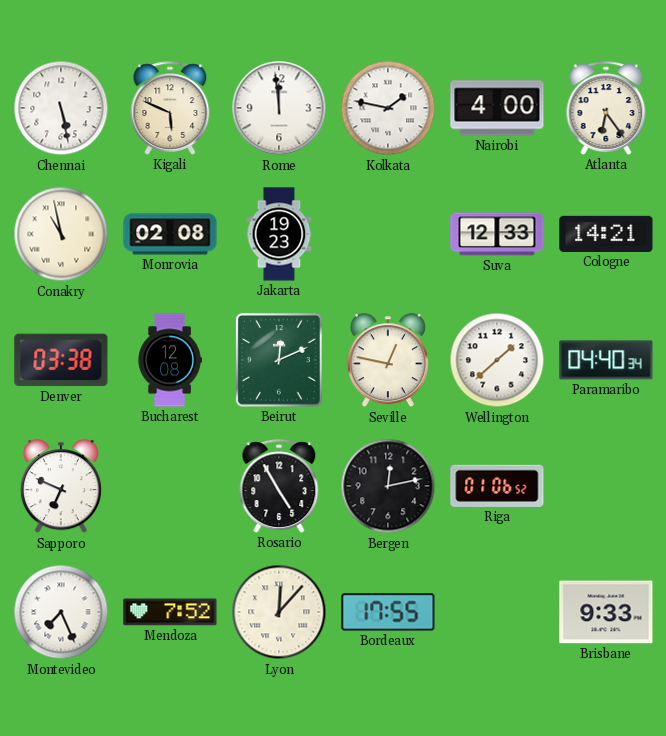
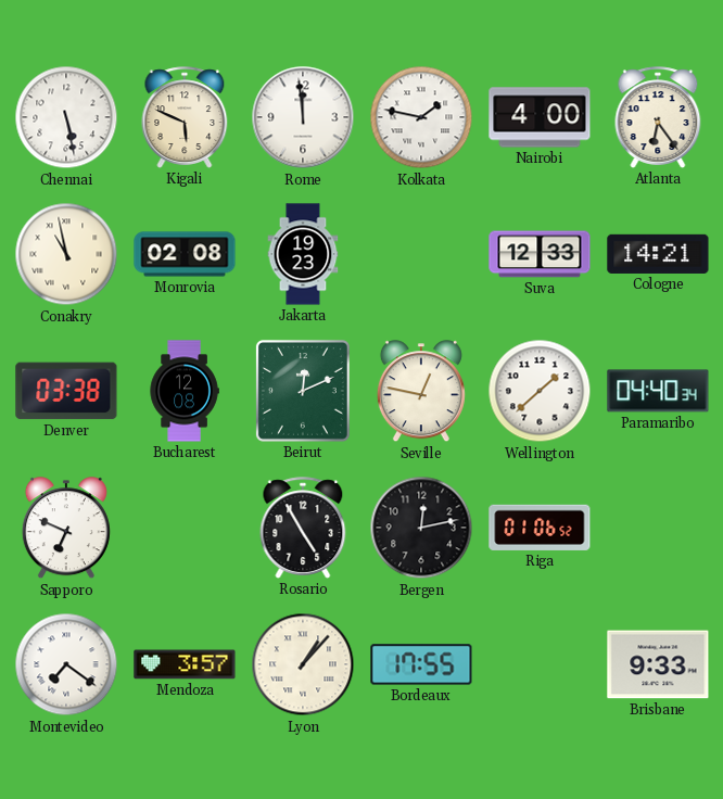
Montevideo: 7:26 -> 7:21 (66, 664)
Mendoza: 7:52 -> 3:57 (185, 664)
Lyon: 12:07 -> 1:07 (303, 664)
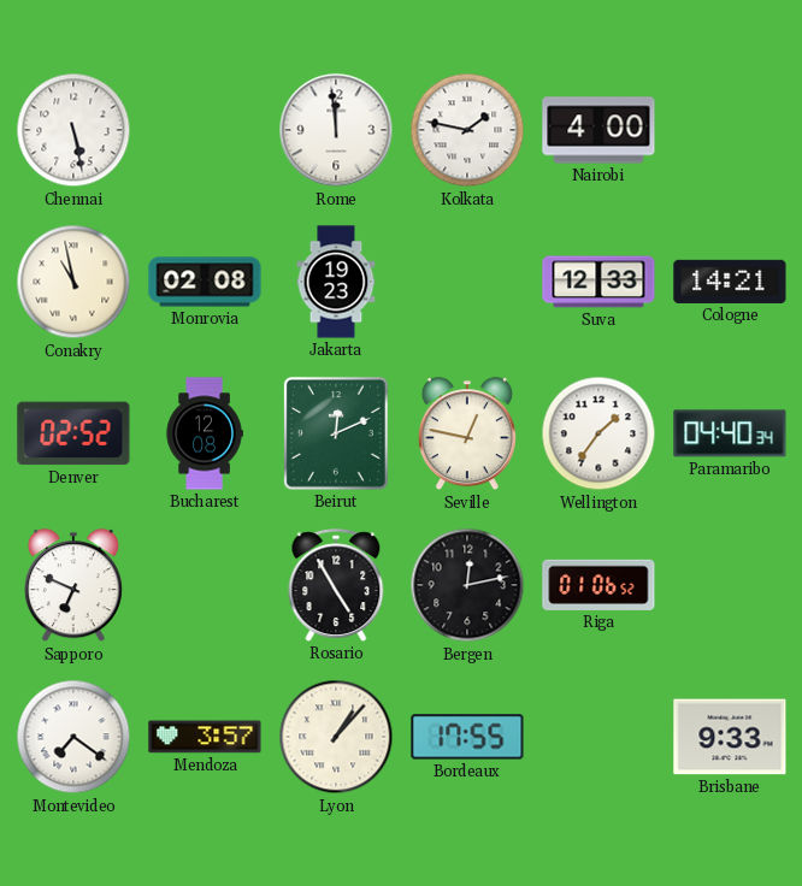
Kigali: 5:49 -> none (185, 117)
Atlanta: 6:24 -> none (658, 117)
Denver: 03:38 -> 02:52 (73, 433)
Wellington: 1:38 -> 1:36 (598, 433)
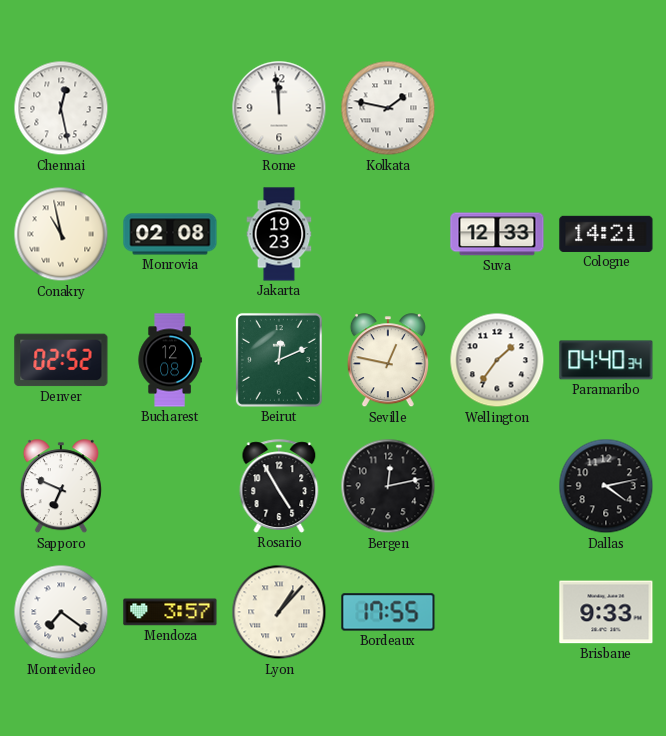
Chennai: 5:28 -> 12:28 (61, 108)
Nairobi: 4:00 -> none (598, 130)
Riga: 01:06 -> none (598, 585)
Dallas: none -> 4:13 (606, 486)
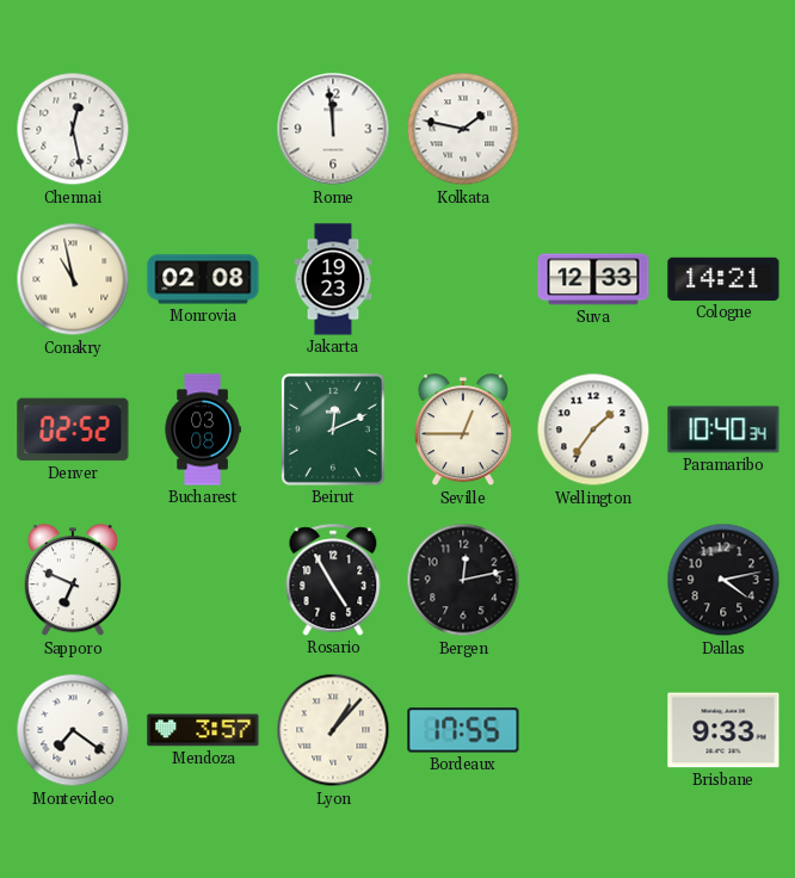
Bucharest: 12:08 -> 03:08 (203, 429)
Seville: 12:47 -> 12:45 (463, 431)
Paramaribo: 04:40 -> 10:40 (723, 429)
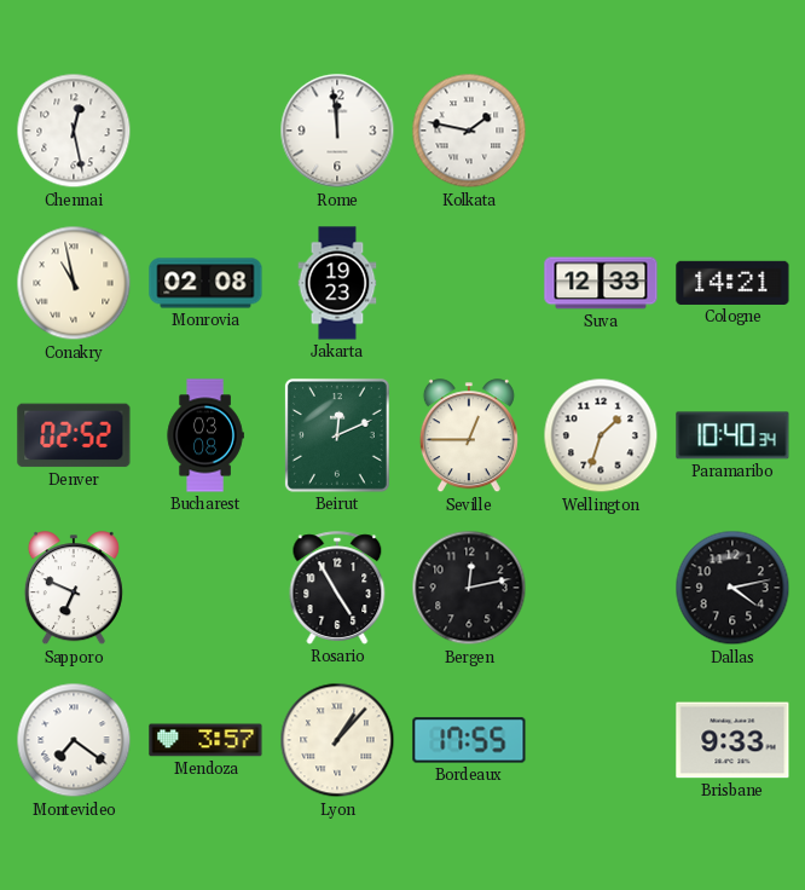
Wellington: 1:36 -> 1:33 (601, 435)
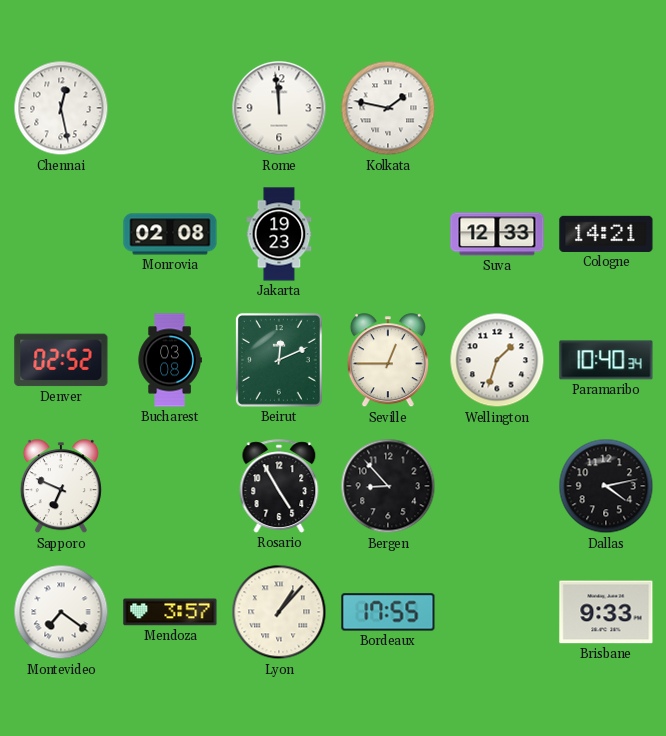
Conakry: 10:58 -> none (74, 283)
Bergen: 12:13 -> 8:53 (388, 486)
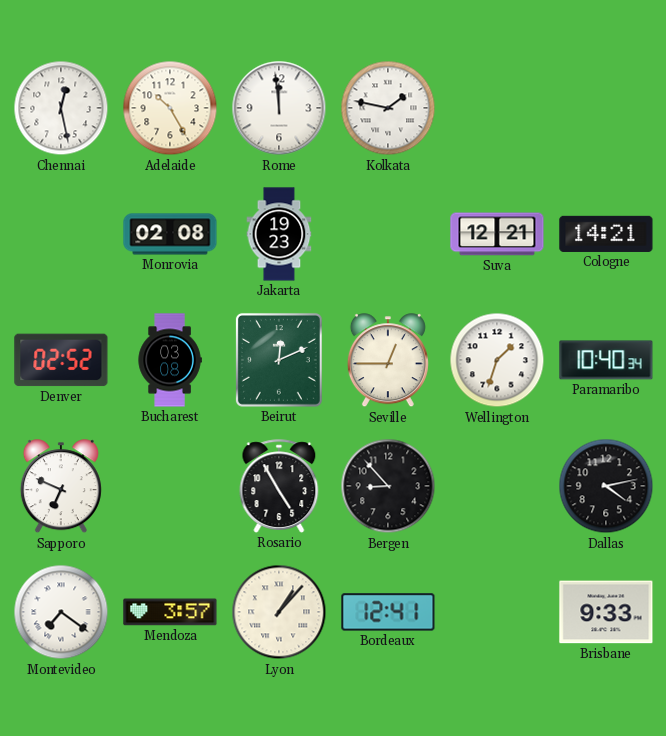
Adelaide: none -> 10:25 (170, 108)
Suva: 12:33 -> 12:21 (497, 234)
Bordeaux: 17:55 -> 12:41 (388, 612)
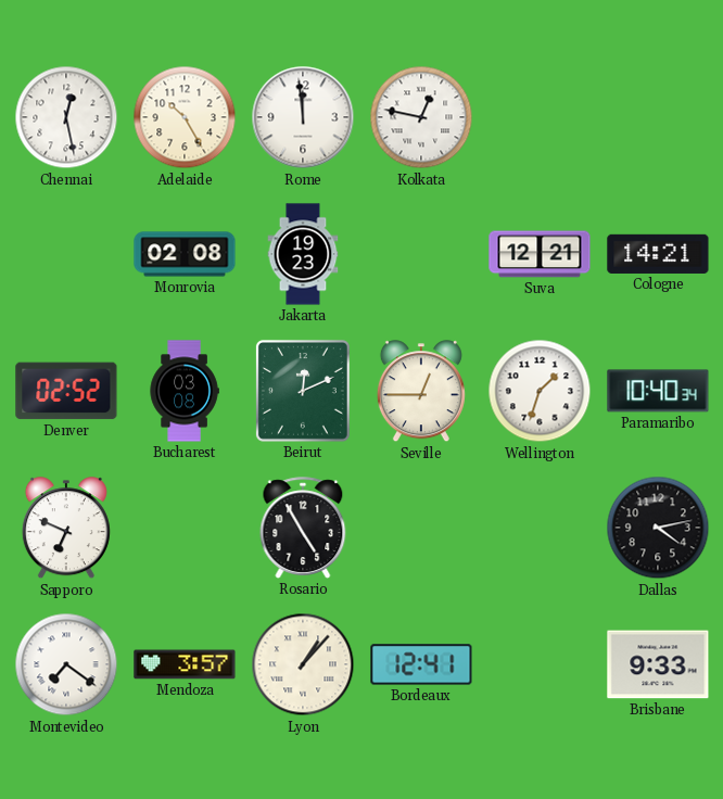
Kolkata: 1:47 -> 12:47 (421, 117)
Bergen: 8:53 -> none (388, 486)
